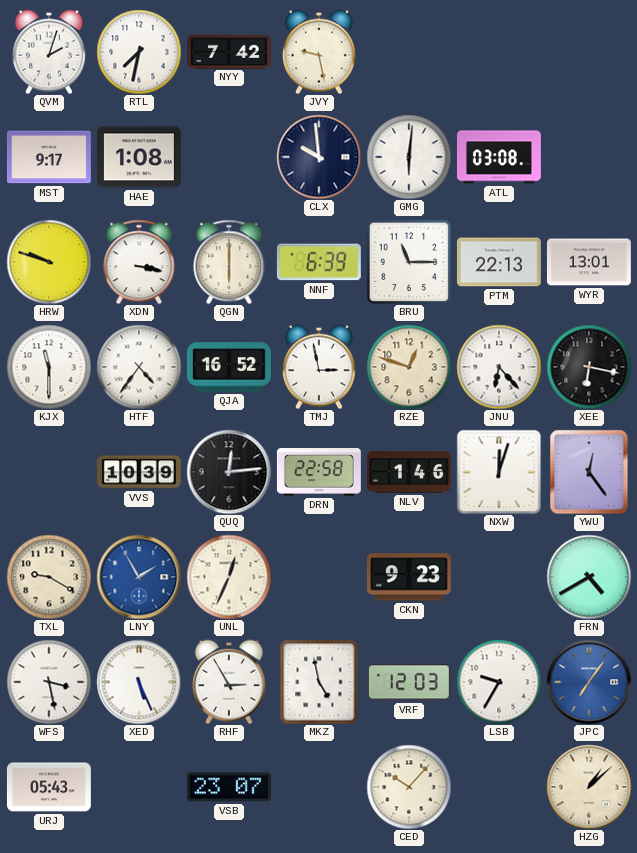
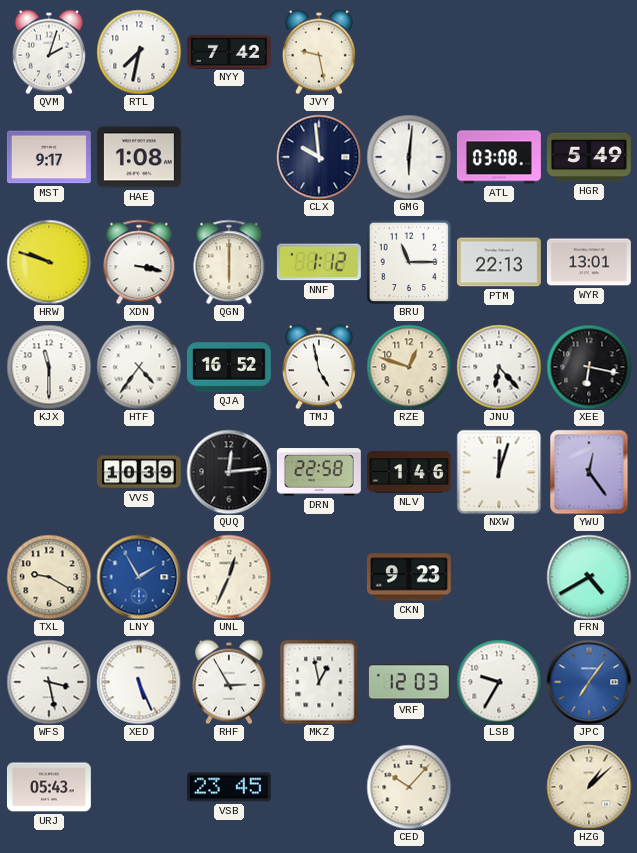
HGR: none -> 5:49 (589, 157)
NNF: 6:39 -> 1:12 (319, 262)
TMJ: 2:58 -> 4:58 (319, 367)
MKZ: 4:58 -> 12:58 (319, 682)
VSB: 23:07 -> 23:45 (229, 787)
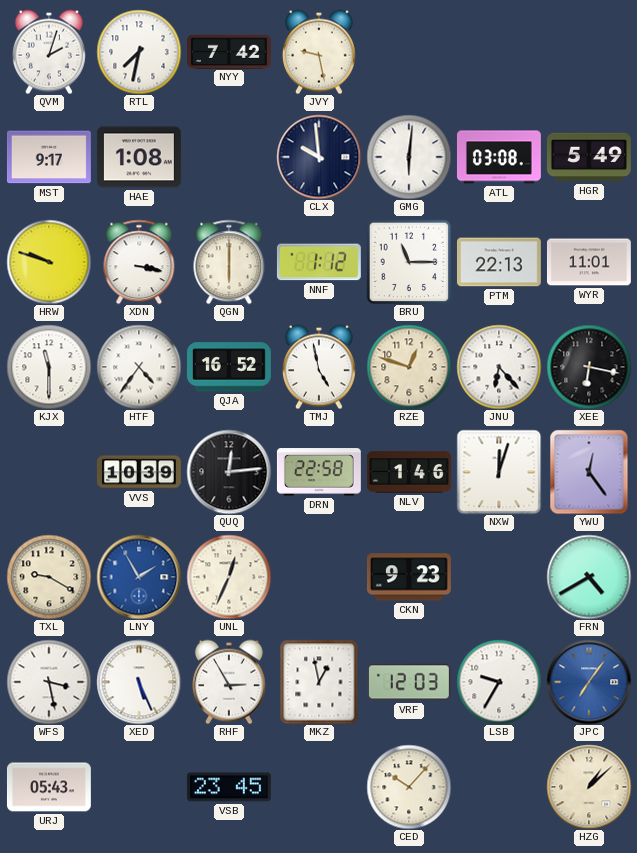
WYR: 13:01 -> 11:01 (589, 262)
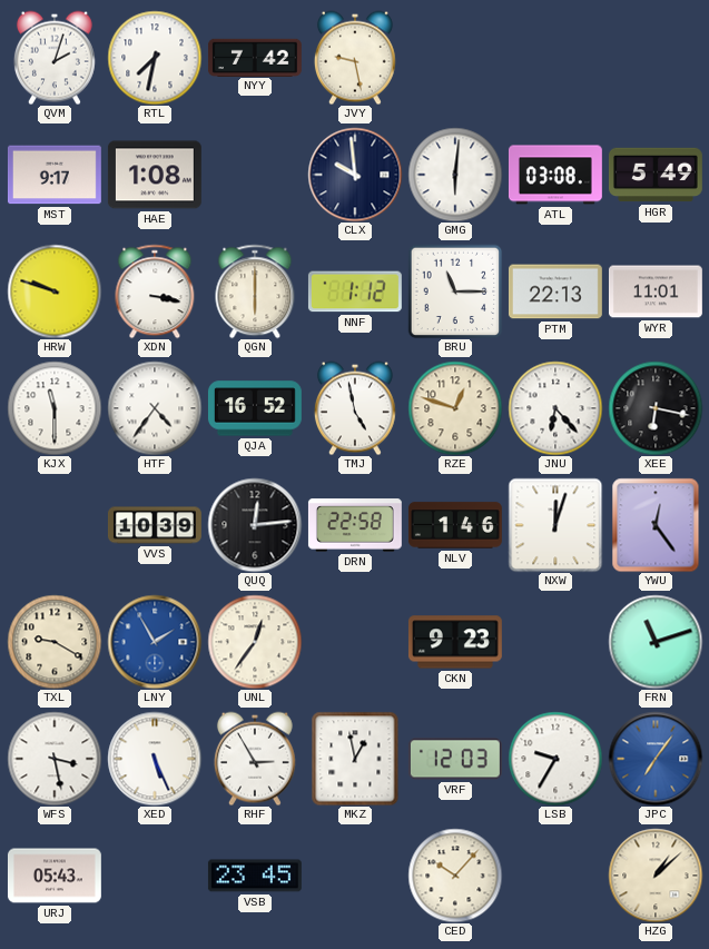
UNL: 12:34 -> 12:36 (255, 642)
FRN: 4:40 -> 11:12 (656, 642)
